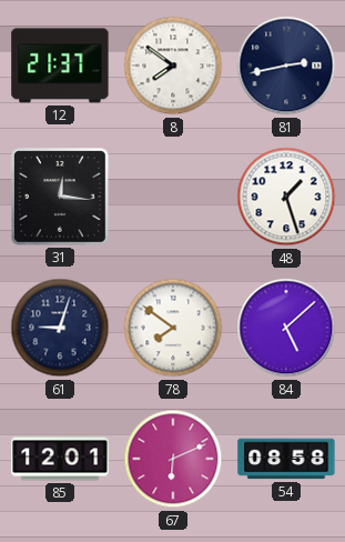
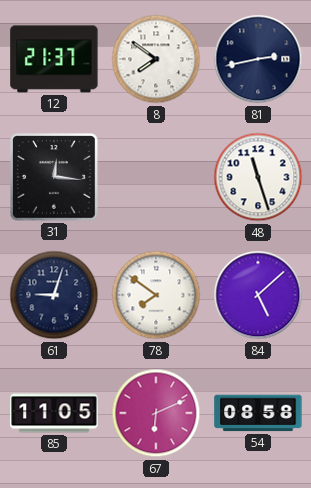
48: 1:27 -> 11:27 (258, 177)
85: 12:01 -> 11:05 (54, 413)
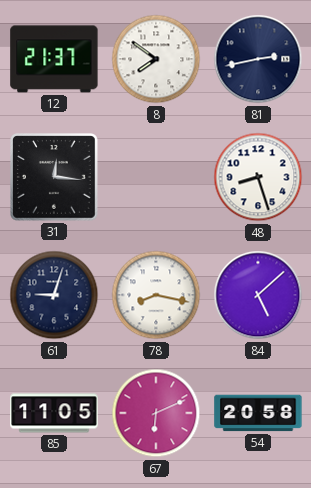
48: 11:27 -> 8:27 (258, 177)
78: 7:51 -> 8:17 (156, 295)
54: 08:58 -> 20:58 (258, 413)
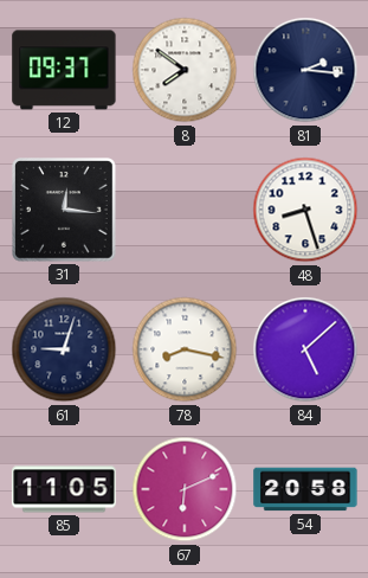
12: 21:37 -> 09:37 (64, 70)
81: 2:43 -> 2:16 (305, 70)
